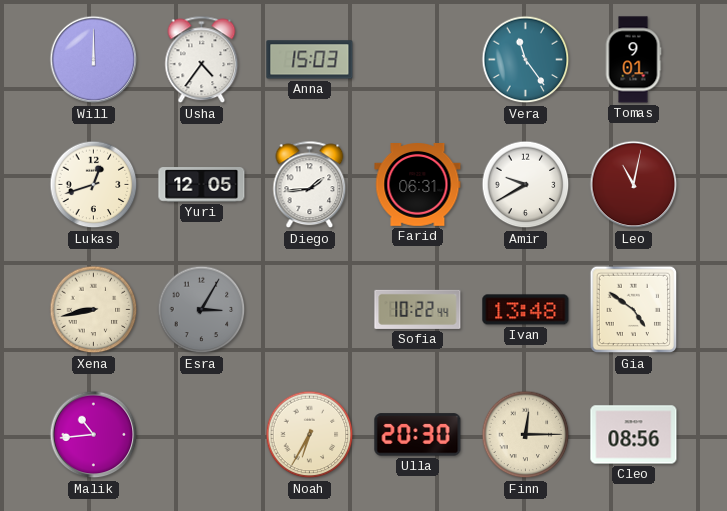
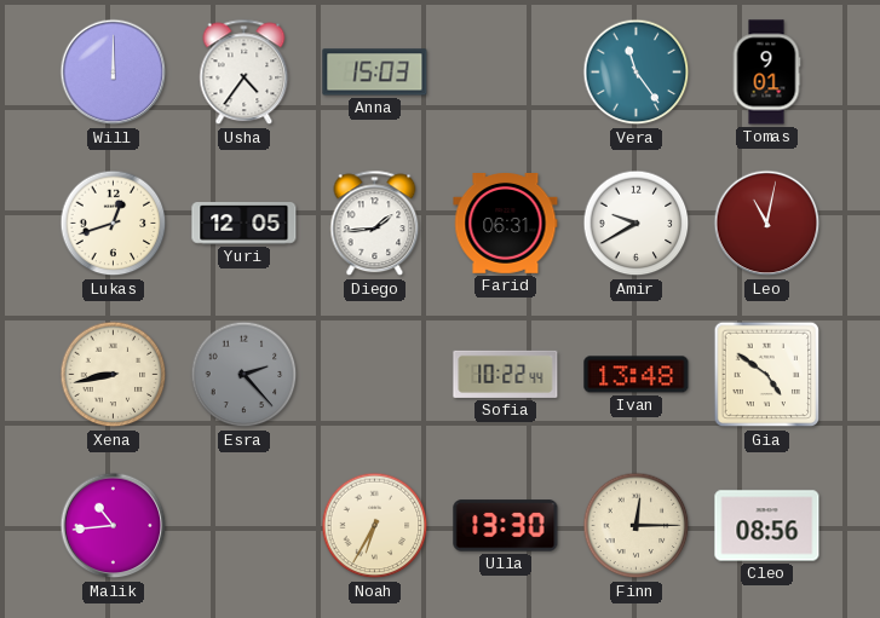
Esra: 3:05 -> 2:23 (245, 375)
Ulla: 20:30 -> 13:30 (506, 526)
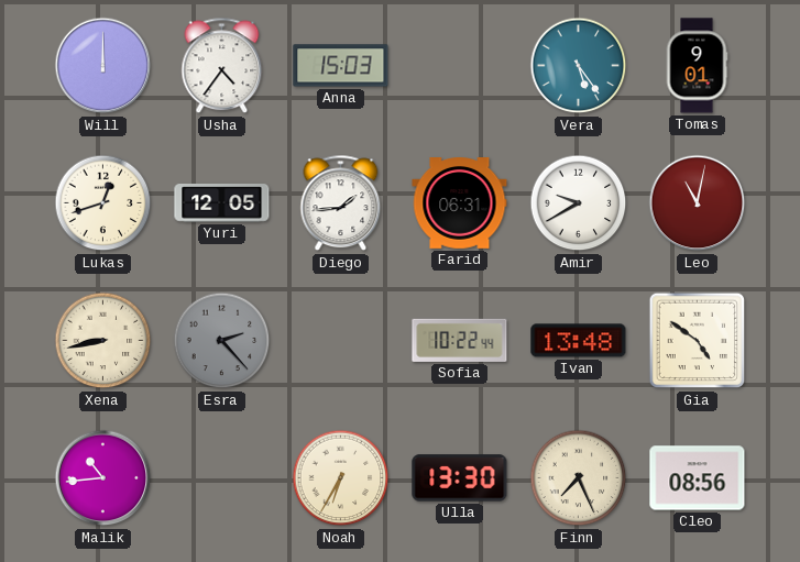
Vera: 11:24 -> 5:24 (579, 66)
Finn: 12:15 -> 7:26 (579, 478)
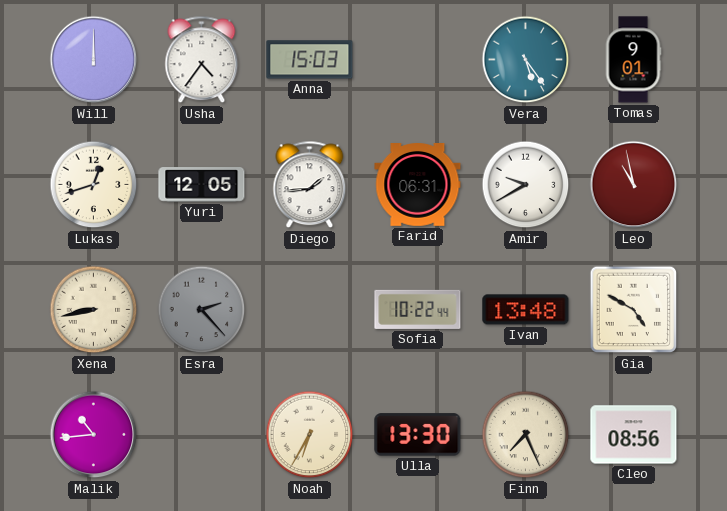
Leo: 11:02 -> 10:58 (634, 185)
Gia: 4:51 -> 4:50 (634, 310)
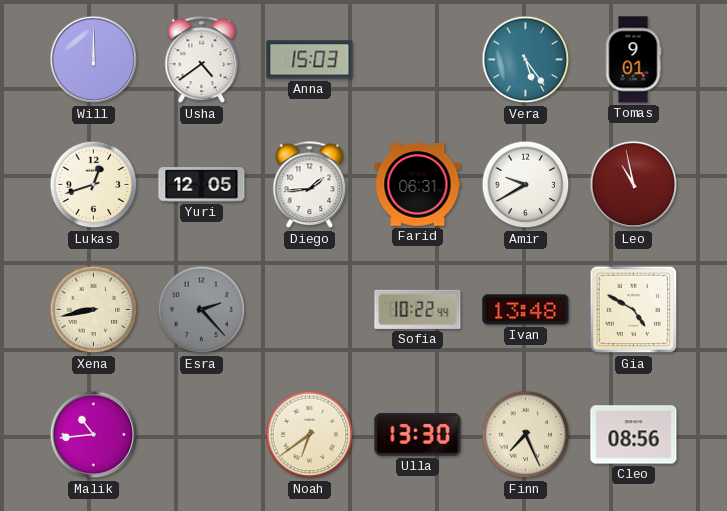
Usha: 4:36 -> 4:39 (202, 60)
Noah: 6:35 -> 6:39 (310, 435)
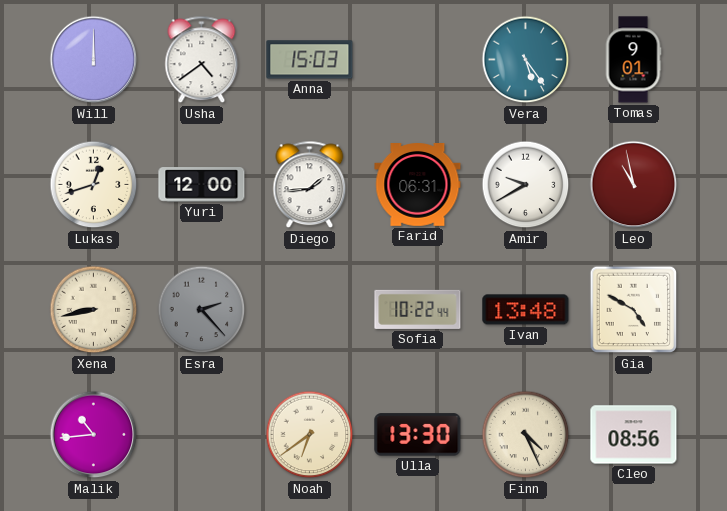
Yuri: 12:05 -> 12:00 (202, 185)
Finn: 7:26 -> 4:26 (526, 435)
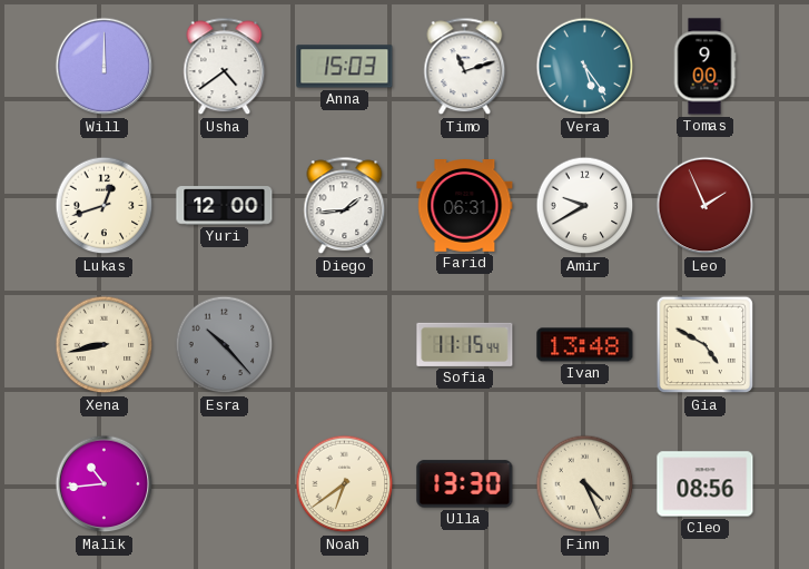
Timo: none -> 11:12 (465, 67)
Tomas: 9:01 -> 9:00 (704, 67)
Leo: 10:58 -> 1:56 (706, 206)
Esra: 2:23 -> 10:23 (225, 345)
Sofia: 10:22 -> 11:15 (465, 344)
